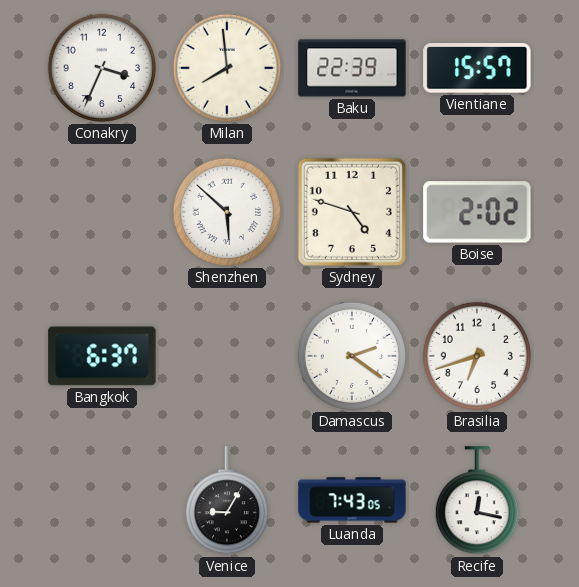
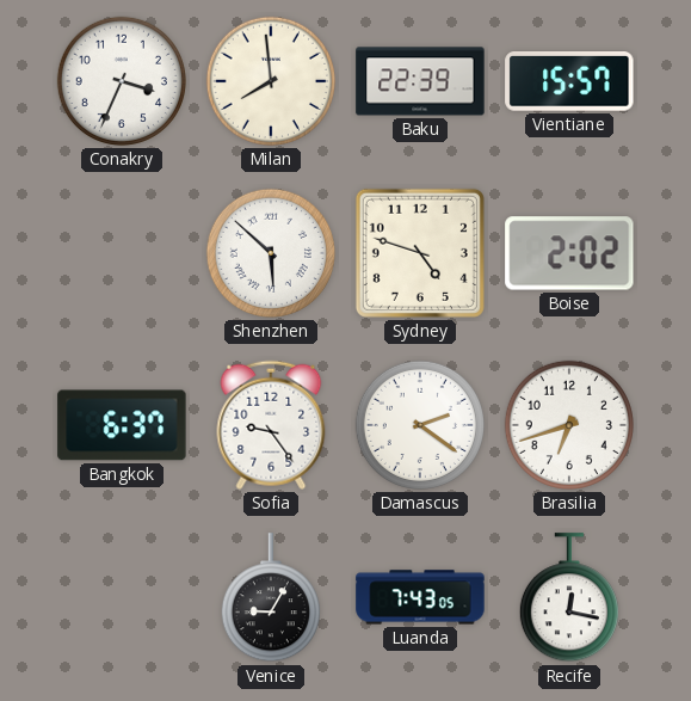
Sofia: none -> 9:24 (271, 425)
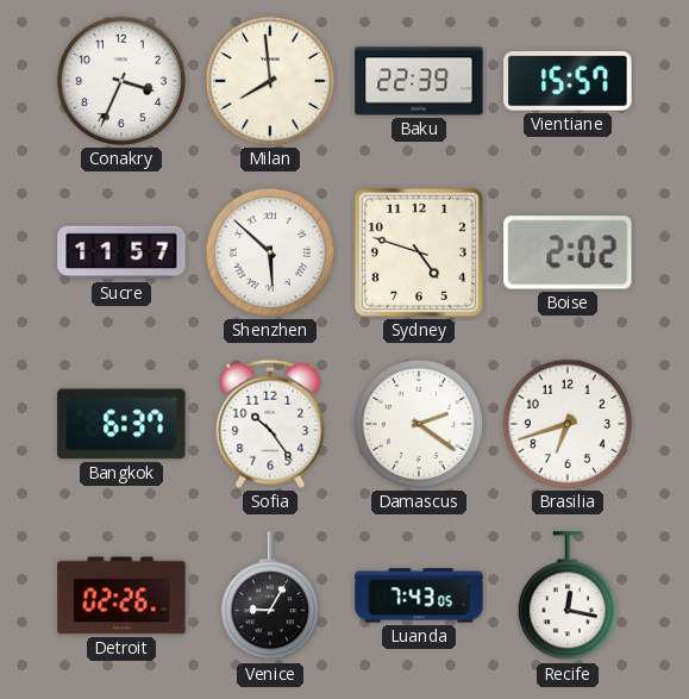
Sucre: none -> 11:57 (121, 252)
Sofia: 9:24 -> 10:24 (270, 424)
Detroit: none -> 02:26 (121, 595)
